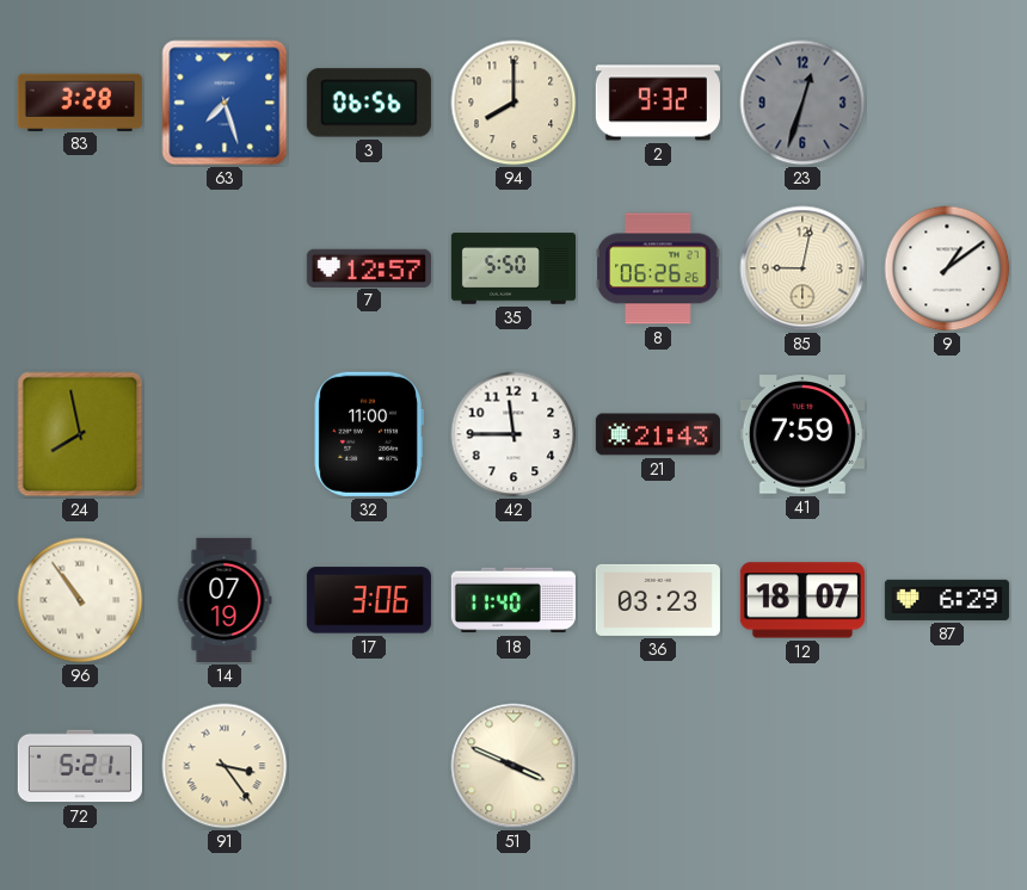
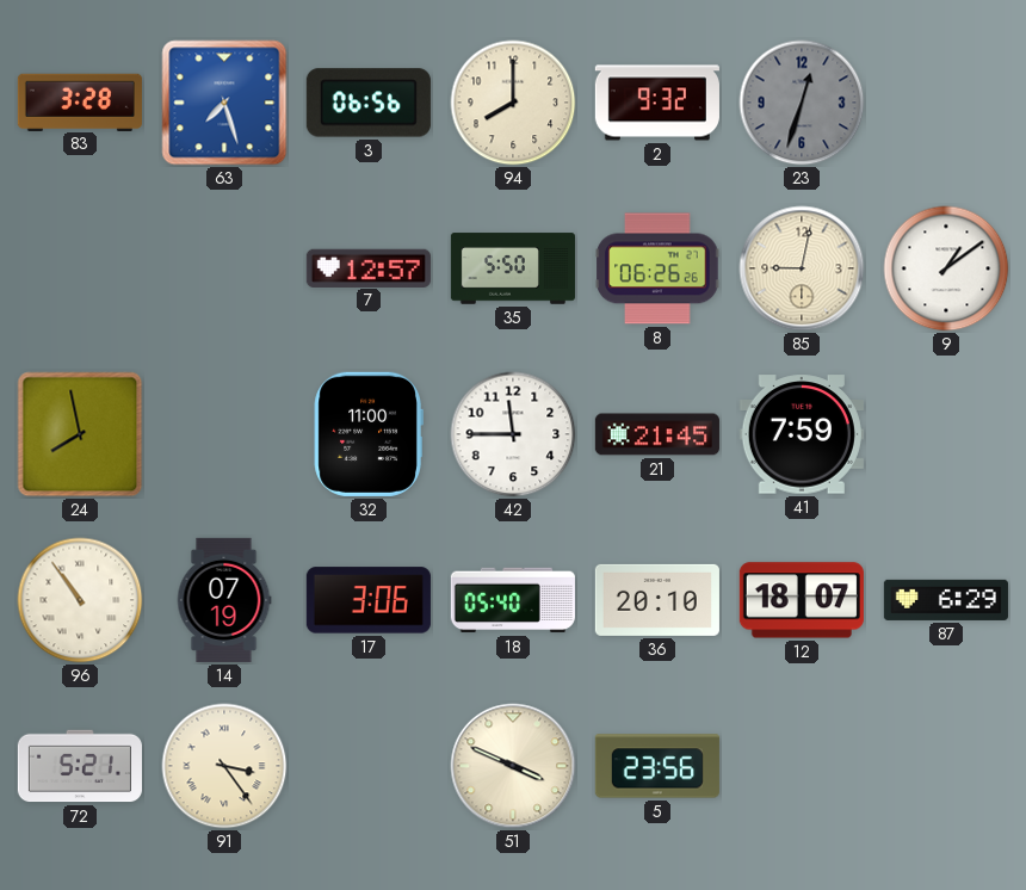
21: 21:43 -> 21:45 (657, 434)
18: 11:40 -> 05:40 (513, 600)
36: 03:23 -> 20:10 (657, 600)
5: none -> 23:56 (657, 766)
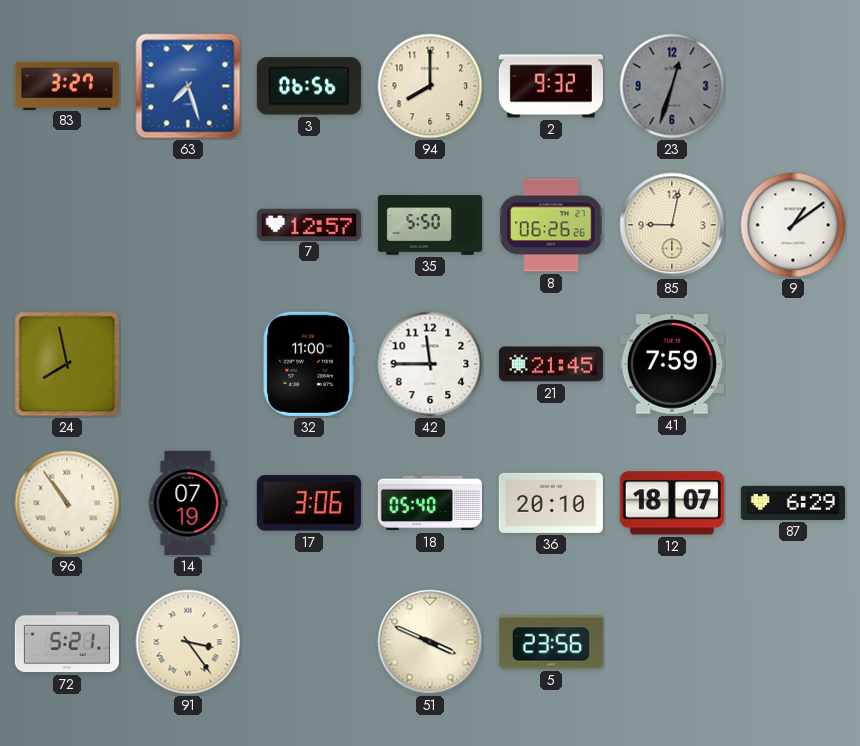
83: 3:28 -> 3:27 (67, 85)
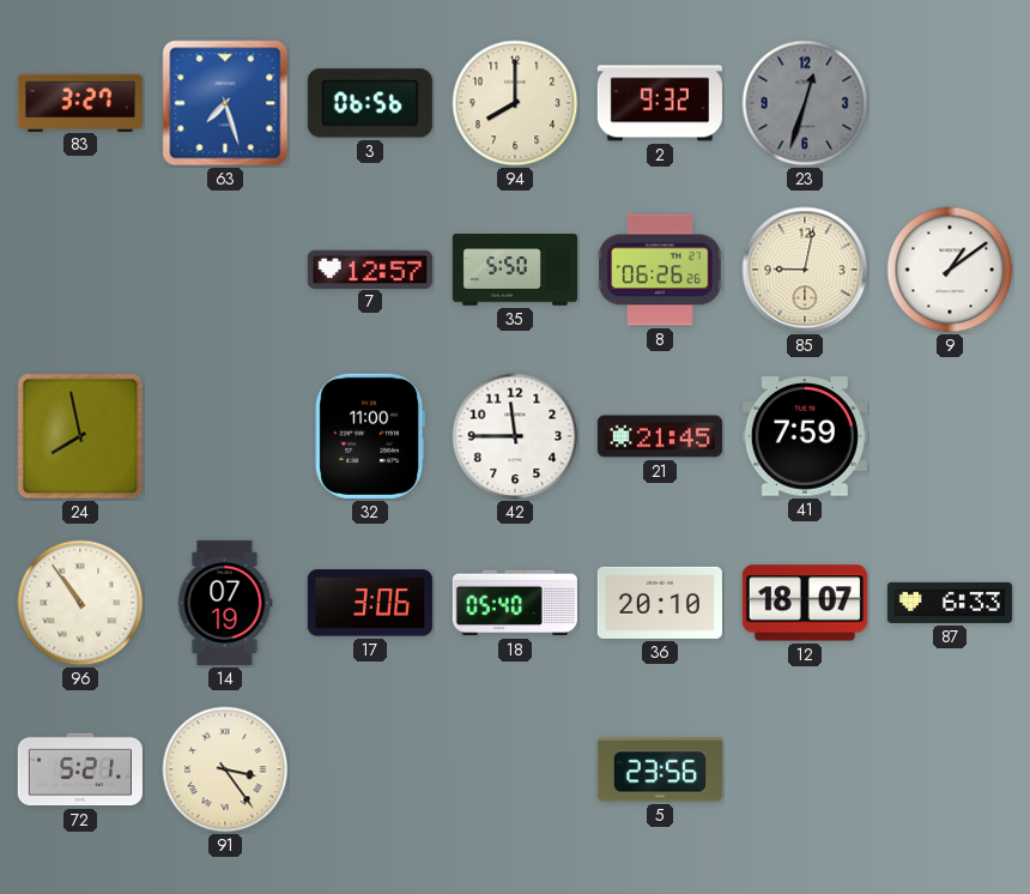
87: 6:29 -> 6:33 (950, 603)
51: 3:49 -> none (430, 642)
